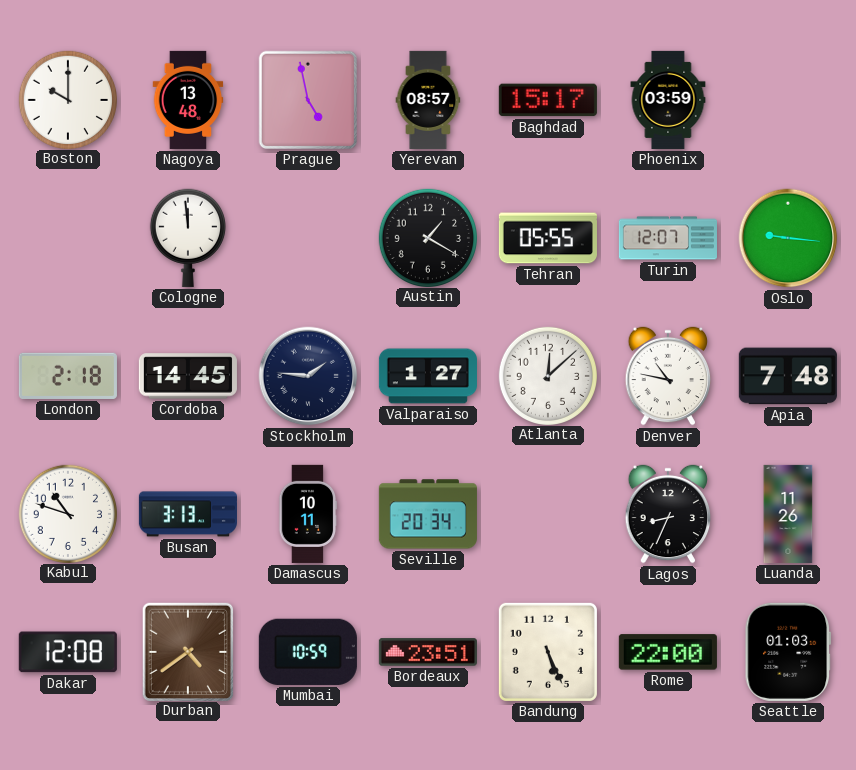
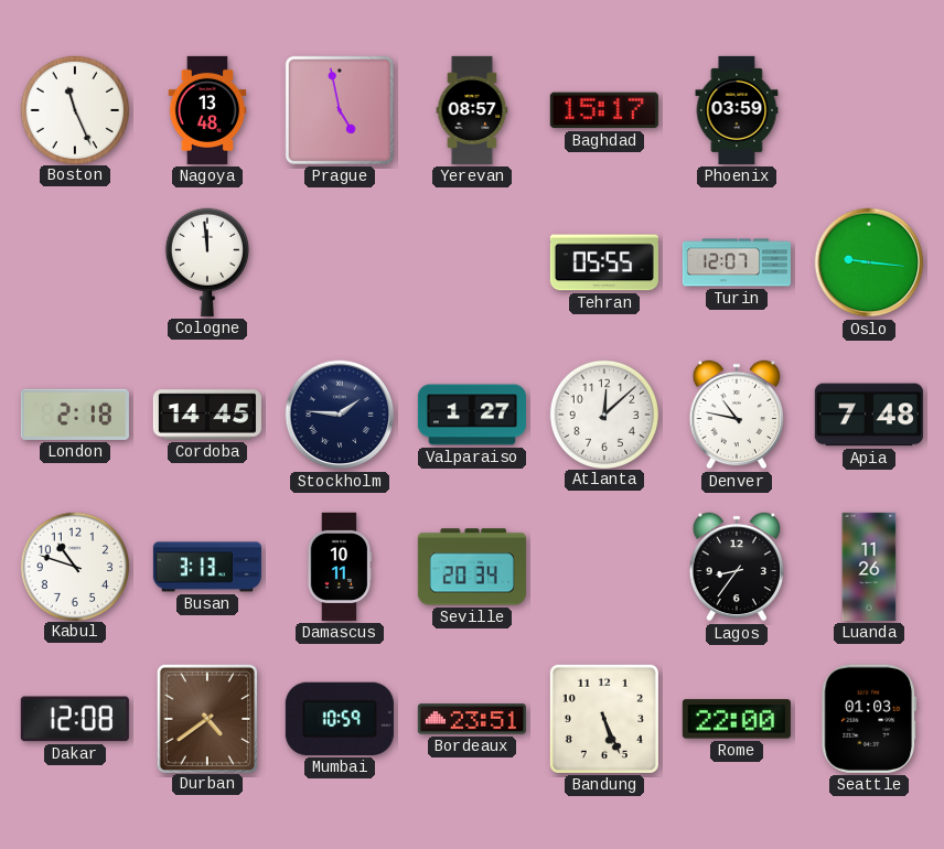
Boston: 10:00 -> 11:26 (74, 109)
Austin: 1:20 -> none (427, 237)
Lagos: 8:34 -> 8:36 (737, 567)
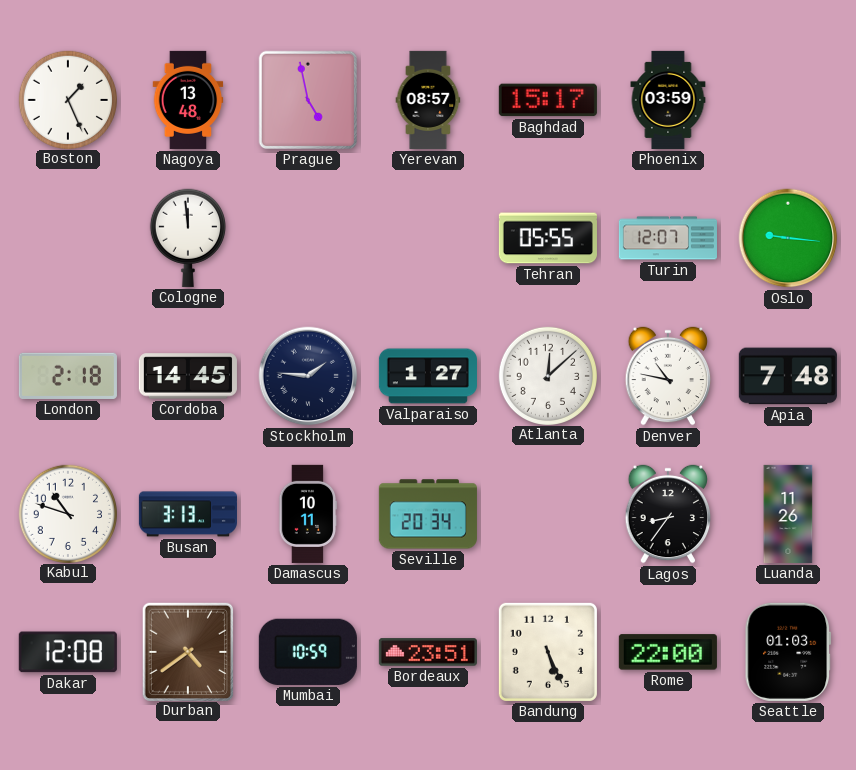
Boston: 11:26 -> 1:26 (67, 99)
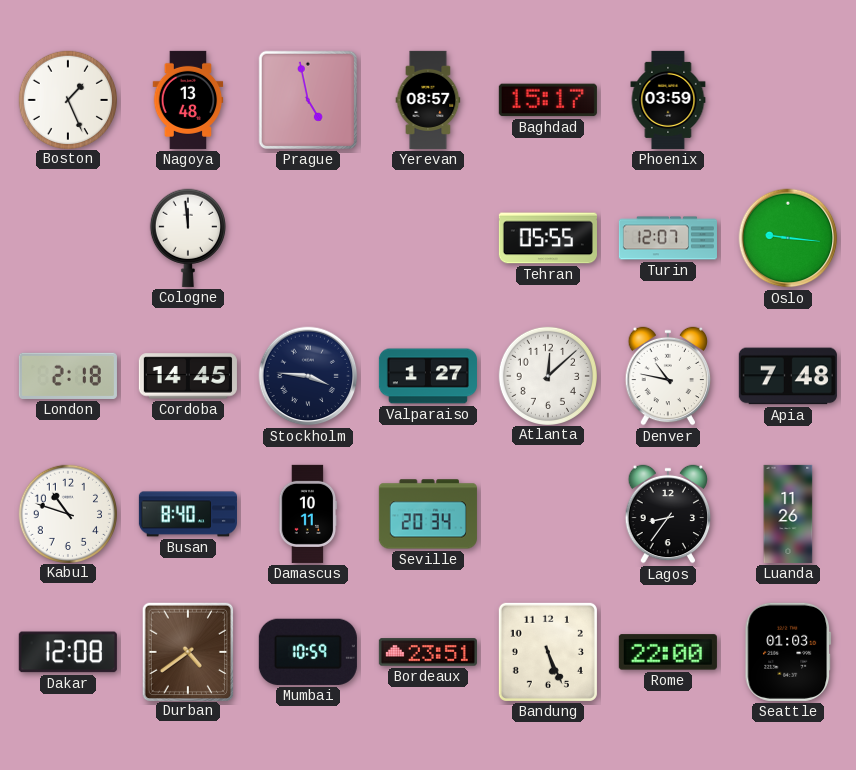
Stockholm: 1:46 -> 3:46 (308, 376)
Busan: 3:13 -> 8:40 (188, 514)
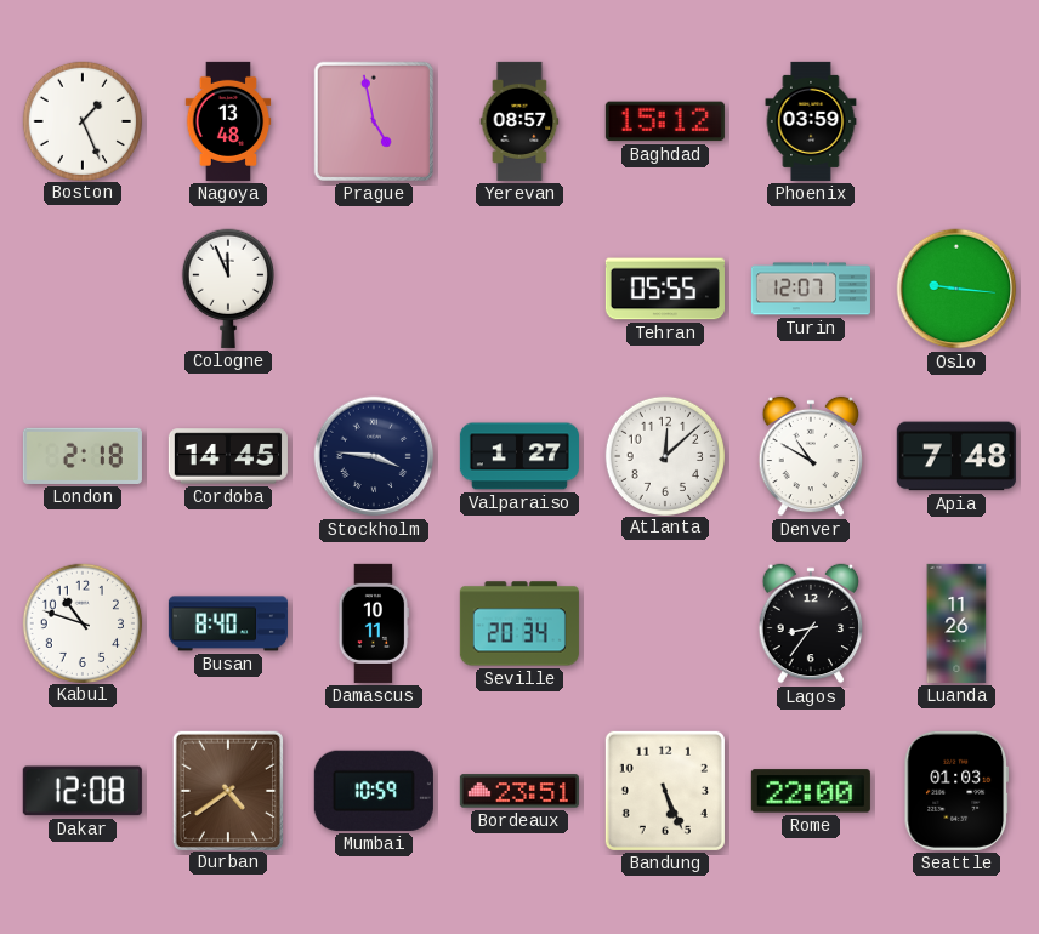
Baghdad: 15:17 -> 15:12 (665, 121)
Cologne: 11:59 -> 11:56 (228, 289)
Denver: 10:47 -> 10:50 (811, 456)
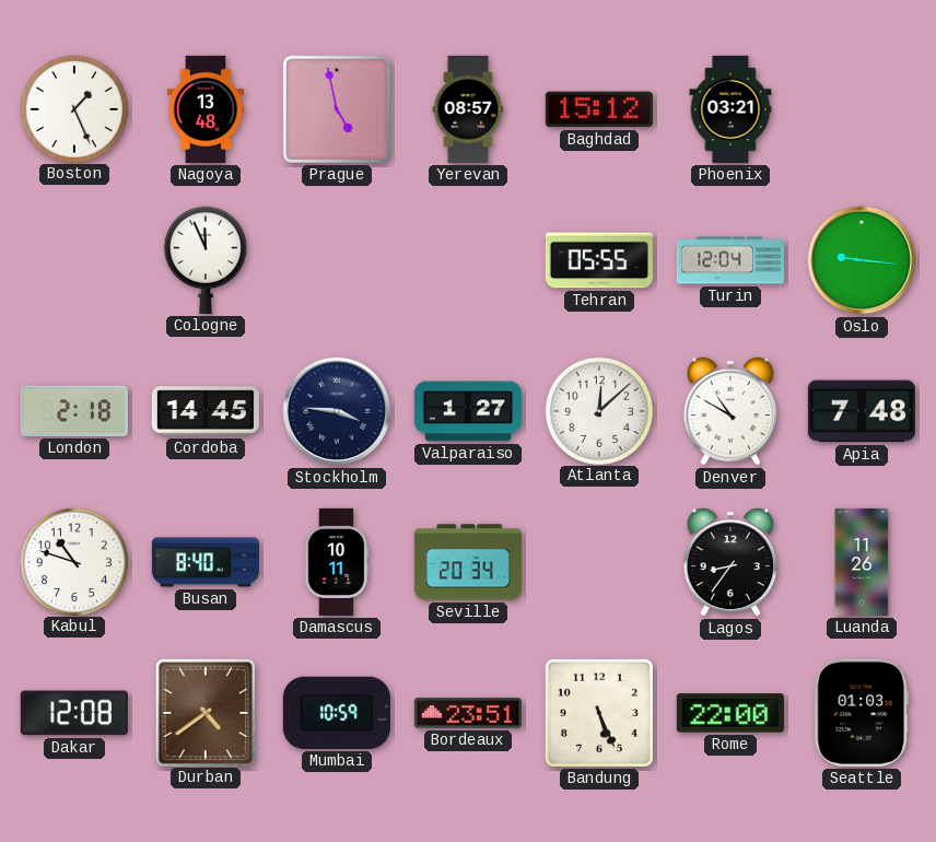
Phoenix: 03:59 -> 03:21 (730, 109)
Turin: 12:07 -> 12:04 (730, 260)
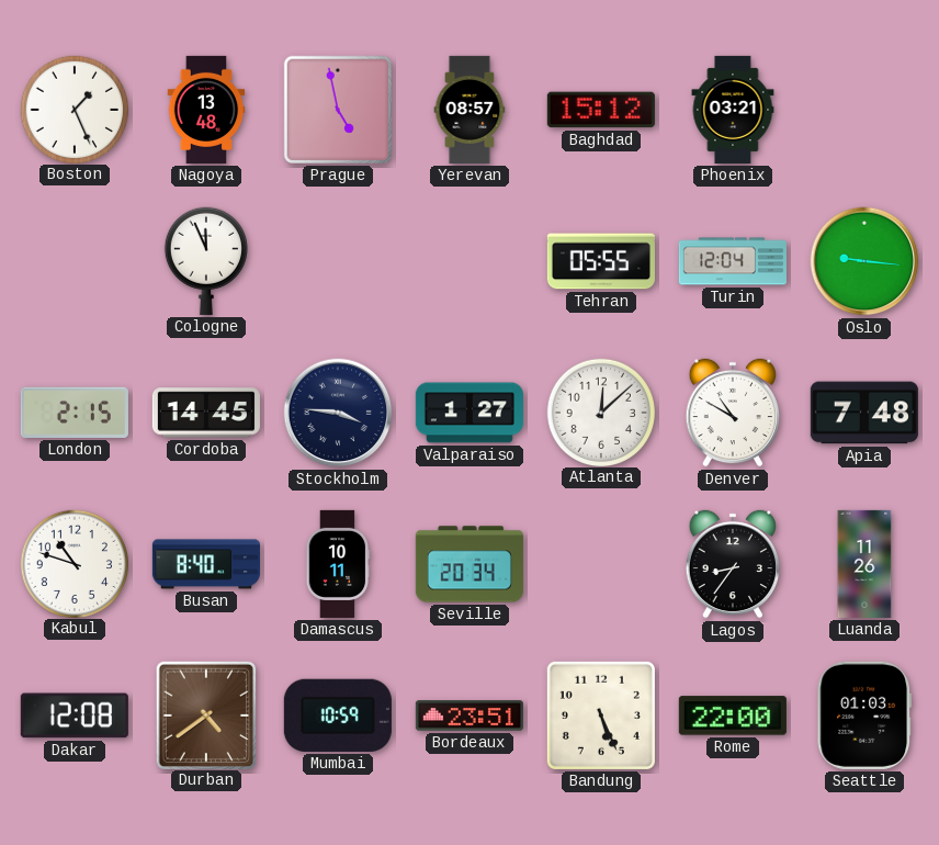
London: 2:18 -> 2:15 (75, 413)
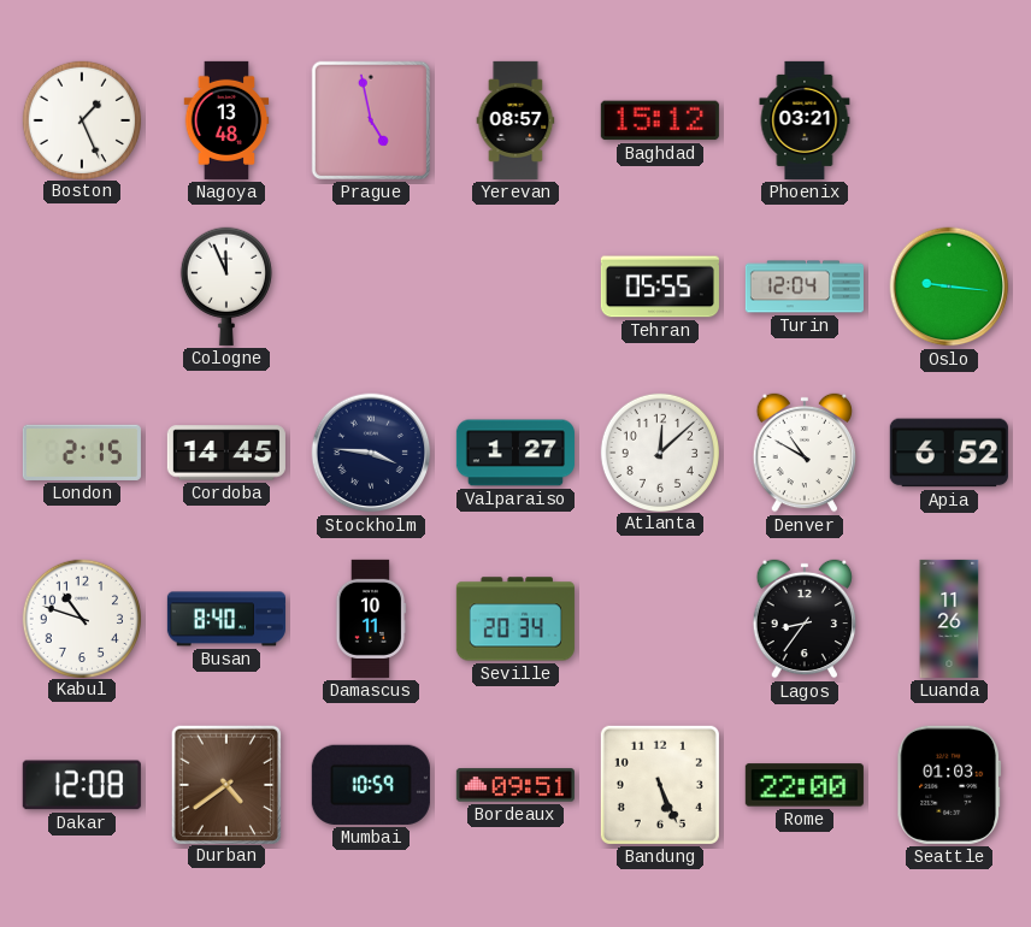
Apia: 7:48 -> 6:52 (949, 453)
Bordeaux: 23:51 -> 09:51 (515, 785)
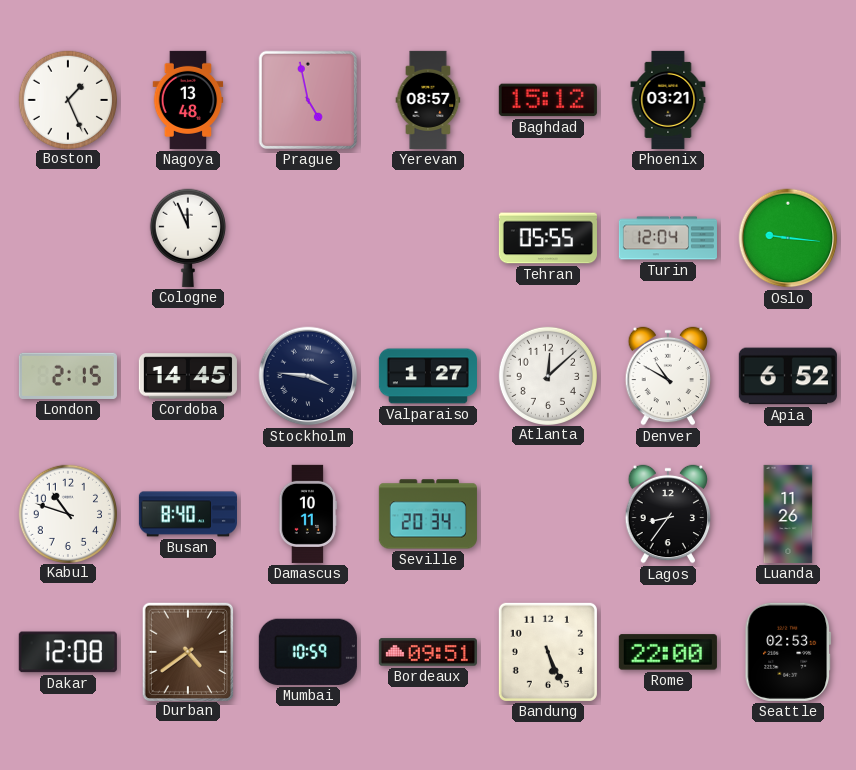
Seattle: 01:03 -> 02:53 (788, 652)
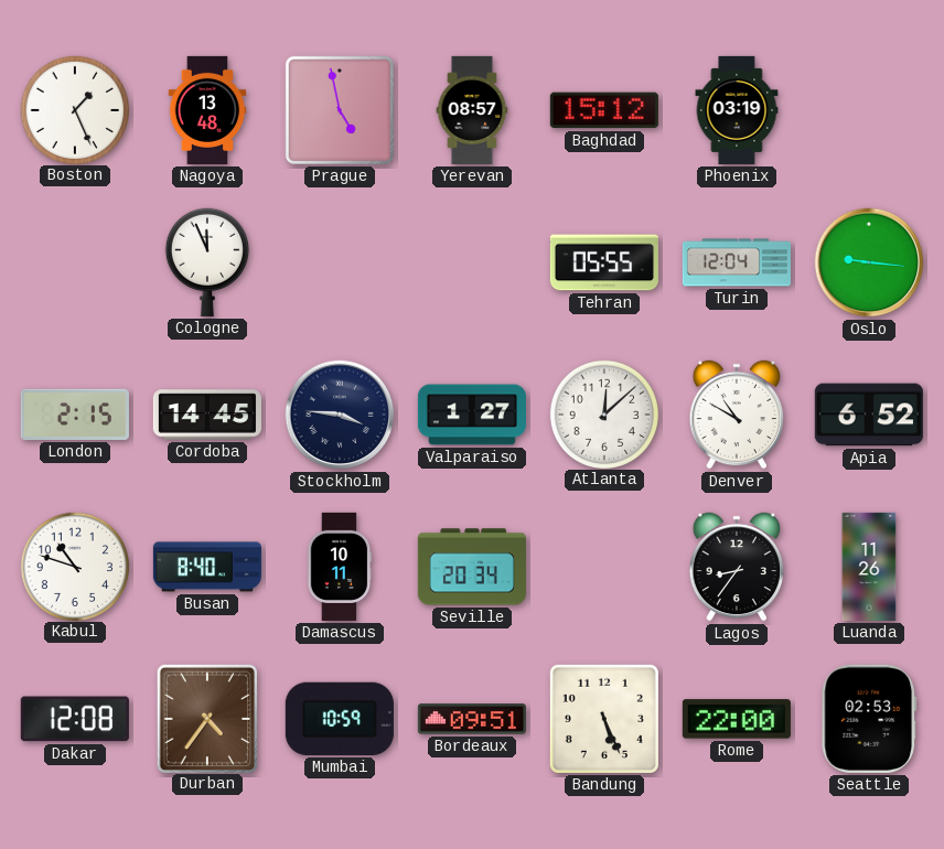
Phoenix: 03:21 -> 03:19 (737, 110)
Durban: 4:39 -> 4:36 (206, 718)
